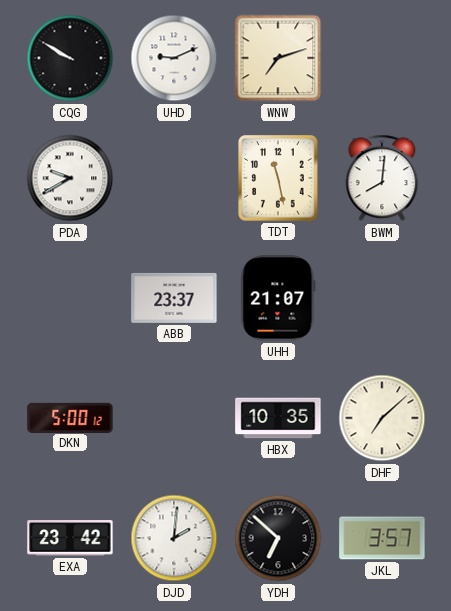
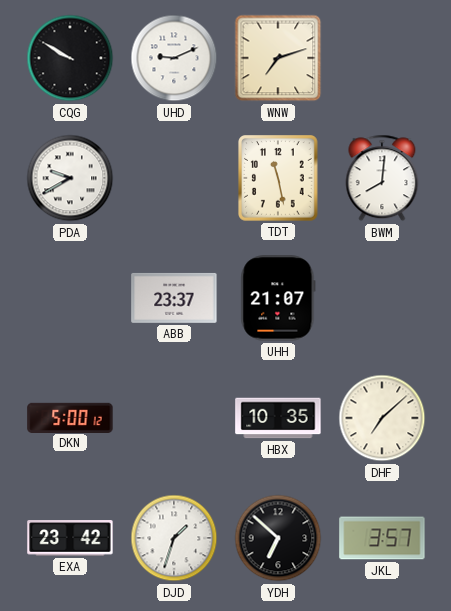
DJD: 2:01 -> 1:33 (174, 538)
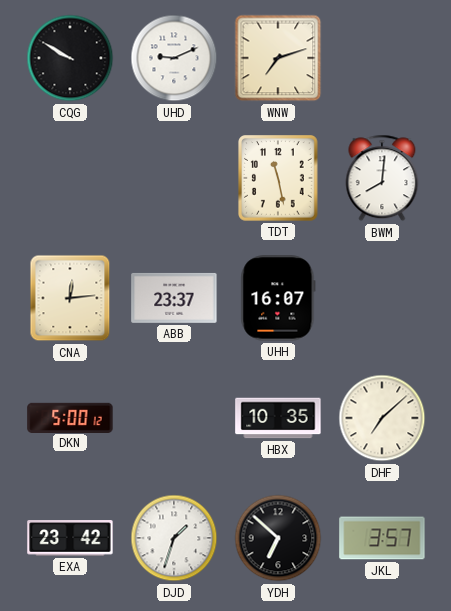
PDA: 9:40 -> none (70, 178)
CNA: none -> 12:14 (70, 298)
UHH: 21:07 -> 16:07 (278, 298)
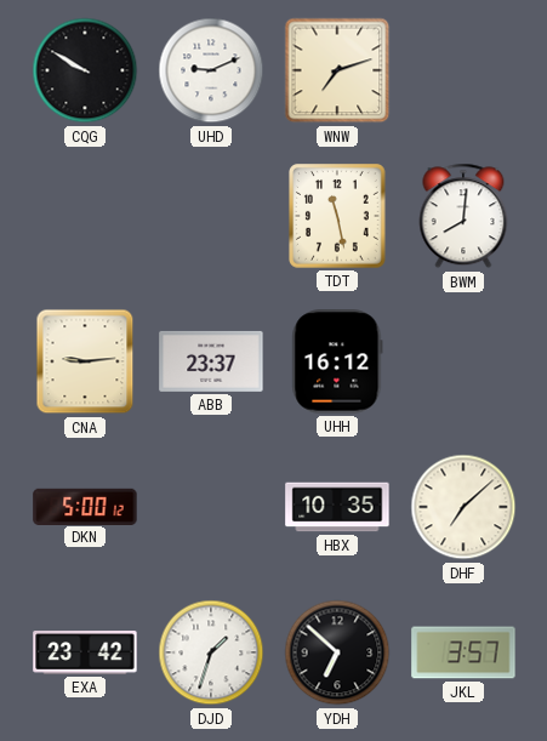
CNA: 12:14 -> 9:14 (85, 361)
UHH: 16:07 -> 16:12 (337, 361)
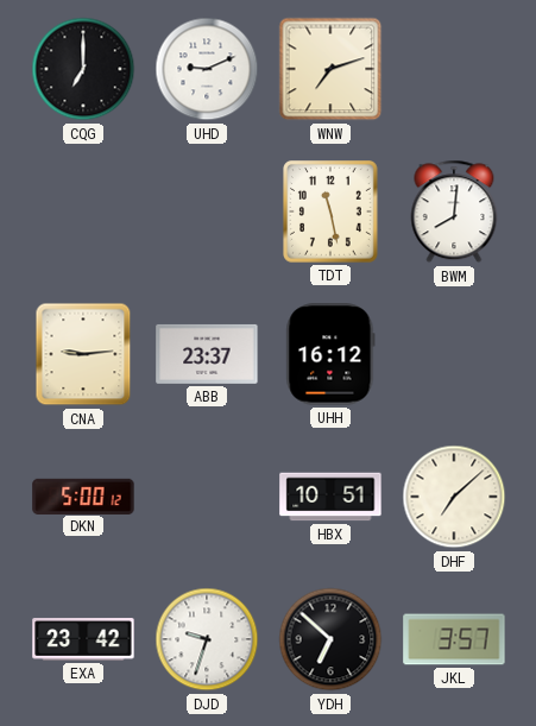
CQG: 9:50 -> 7:00 (83, 69)
HBX: 10:35 -> 10:51 (330, 497)
DJD: 1:33 -> 9:33 (207, 639)
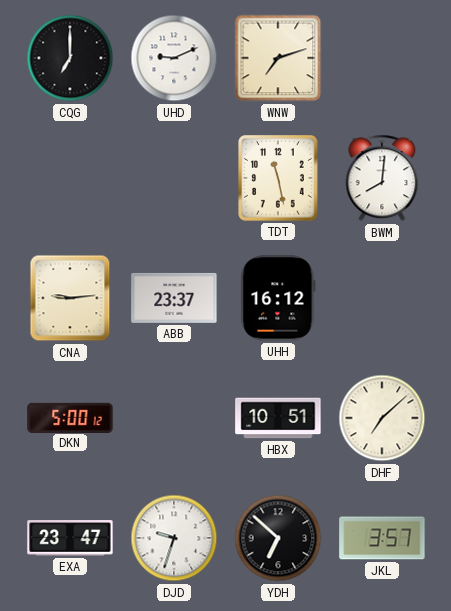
EXA: 23:42 -> 23:47 (70, 538)
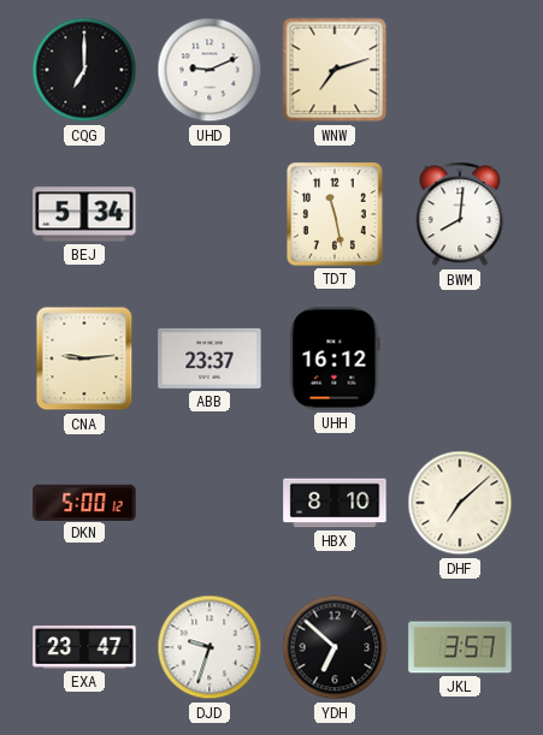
BEJ: none -> 5:34 (84, 214)
HBX: 10:51 -> 8:10 (335, 503)
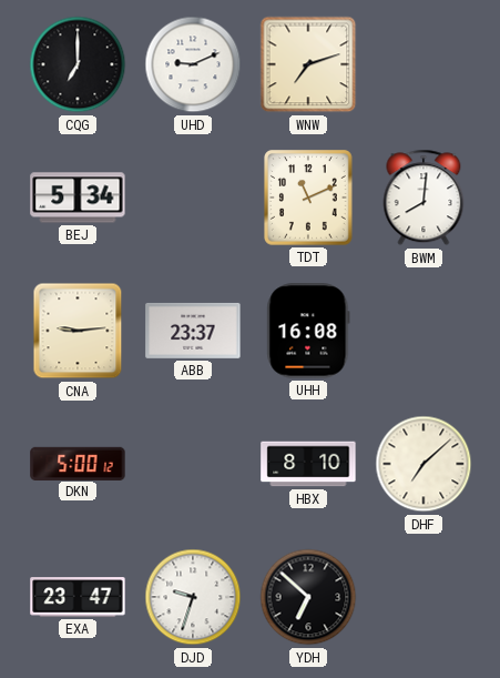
TDT: 11:28 -> 11:11 (309, 199)
UHH: 16:12 -> 16:08 (308, 331)
JKL: 3:57 -> none (460, 647)
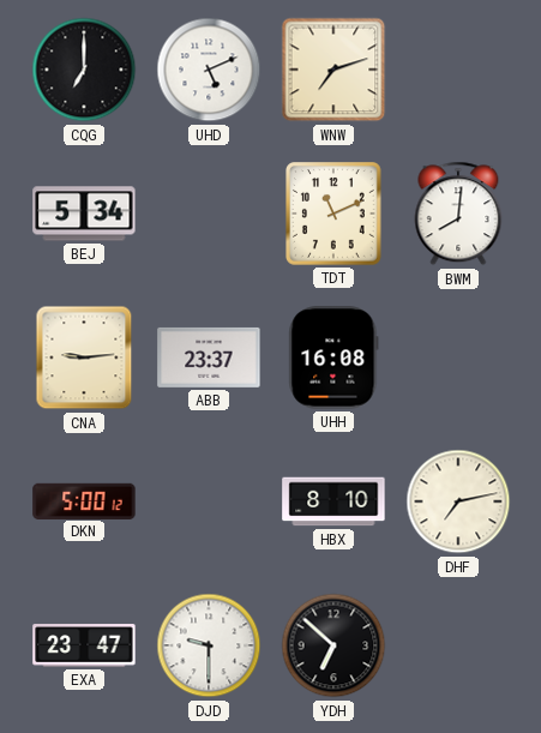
UHD: 9:11 -> 5:11 (209, 70)
DHF: 7:08 -> 7:13 (458, 501)
DJD: 9:33 -> 9:30 (209, 645)
